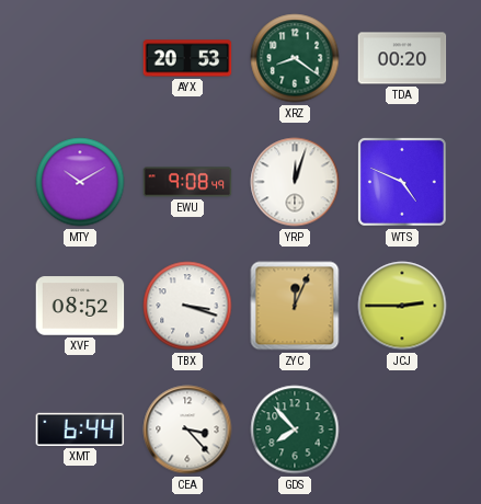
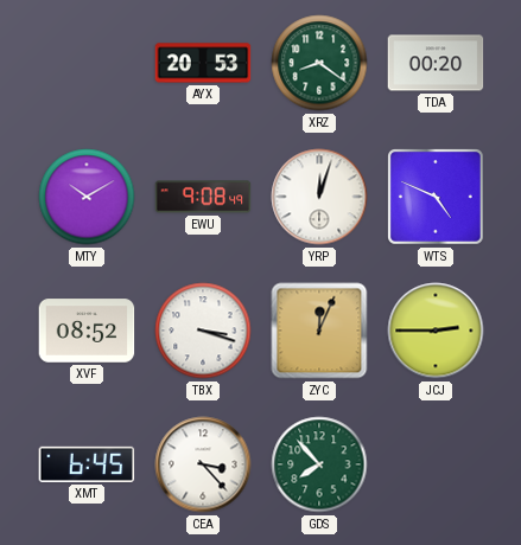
XMT: 6:44 -> 6:45 (87, 464)
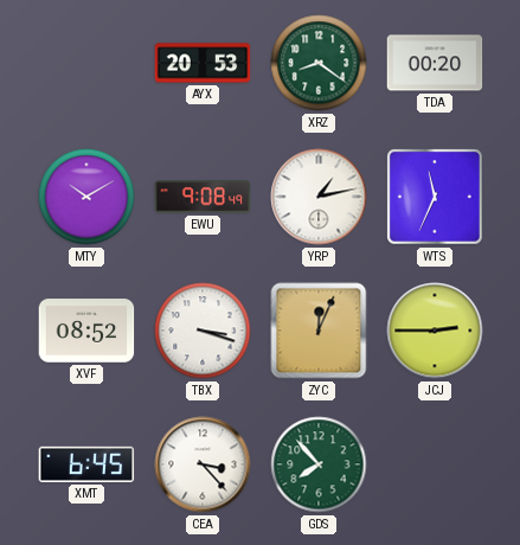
YRP: 12:03 -> 1:13 (319, 197)
WTS: 4:49 -> 11:34 (436, 198)
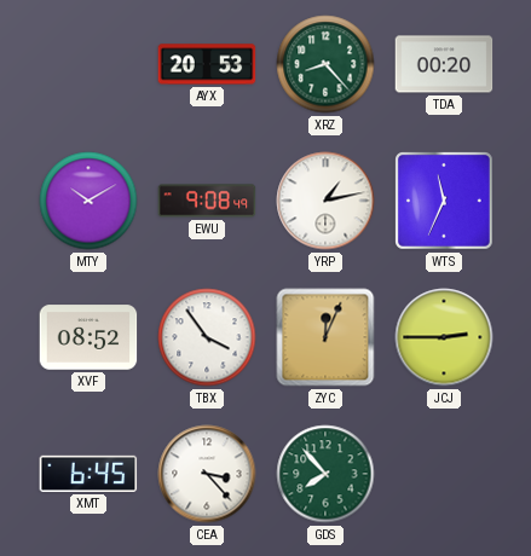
XRZ: 8:21 -> 8:23 (325, 64)
TBX: 3:18 -> 3:54 (207, 337)
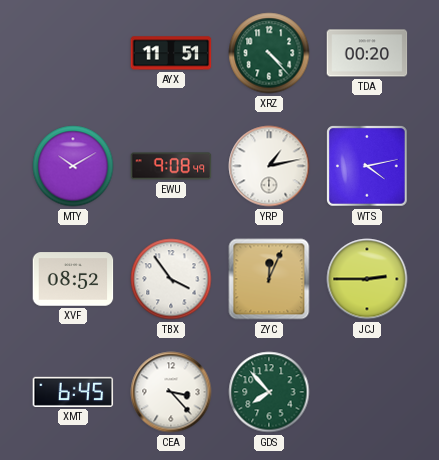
AYX: 20:53 -> 11:51 (171, 53)
XRZ: 8:23 -> 4:23 (269, 53)
WTS: 11:34 -> 4:13 (368, 167)
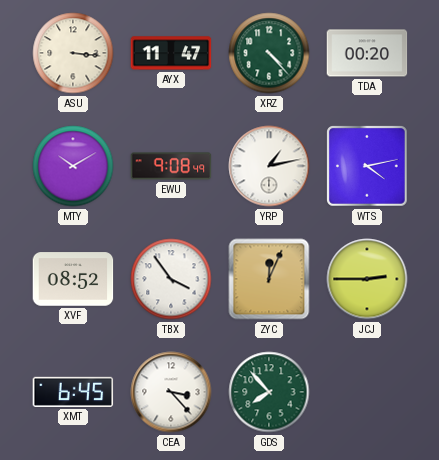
ASU: none -> 3:16 (73, 53)
AYX: 11:51 -> 11:47 (171, 53)
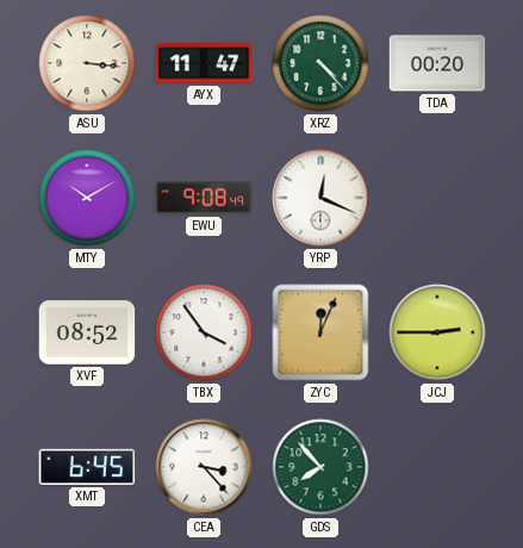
YRP: 1:13 -> 12:19 (320, 198)
WTS: 4:13 -> none (368, 167)
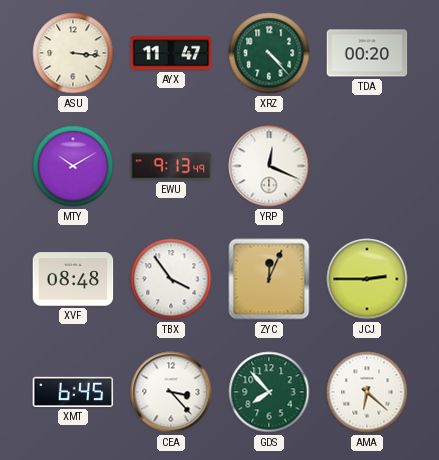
EWU: 9:08 -> 9:13 (171, 166)
XVF: 08:52 -> 08:48 (73, 279)
AMA: none -> 6:22 (367, 392)
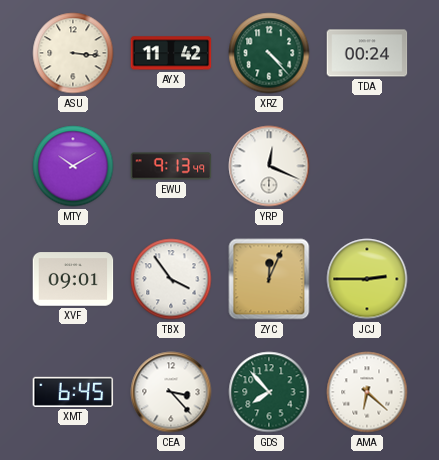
AYX: 11:47 -> 11:42 (171, 53)
TDA: 00:20 -> 00:24 (367, 53)
XVF: 08:48 -> 09:01 (73, 279)
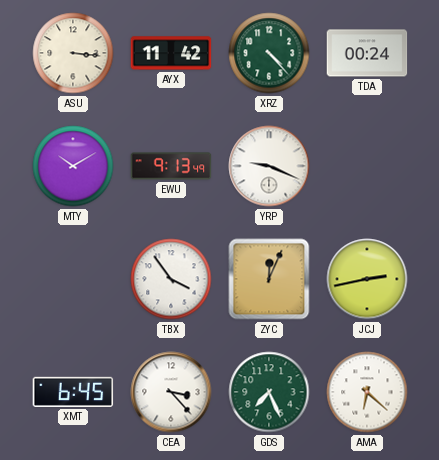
YRP: 12:19 -> 9:19 (269, 166)
XVF: 09:01 -> none (73, 279)
JCJ: 2:45 -> 2:43 (367, 279)
GDS: 7:53 -> 7:26 (269, 392)
